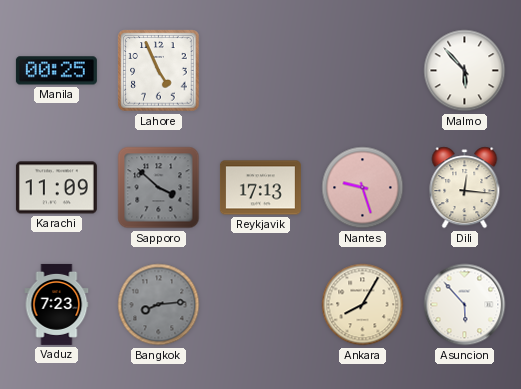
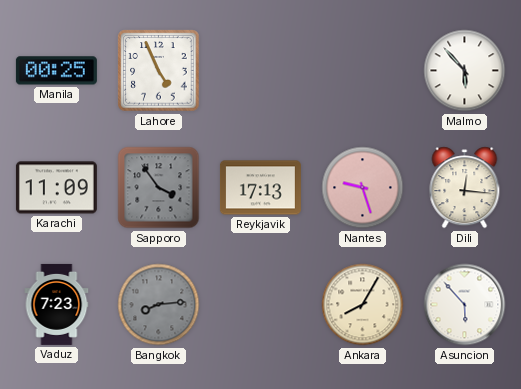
Sapporo: 3:52 -> 3:54 (159, 188)
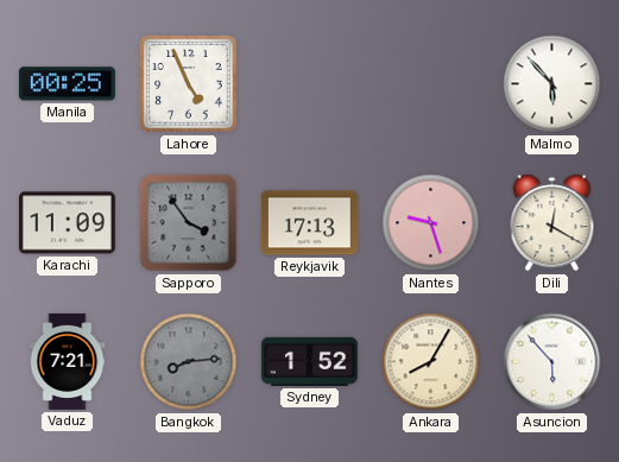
Dili: 12:16 -> 12:20 (552, 223)
Vaduz: 7:23 -> 7:21 (68, 361)
Sydney: none -> 1:52 (309, 361)
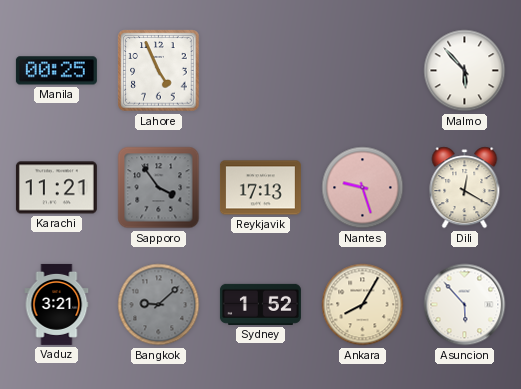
Karachi: 11:09 -> 11:21 (56, 188)
Vaduz: 7:21 -> 3:21 (57, 304)
Bangkok: 8:14 -> 9:08 (159, 305)
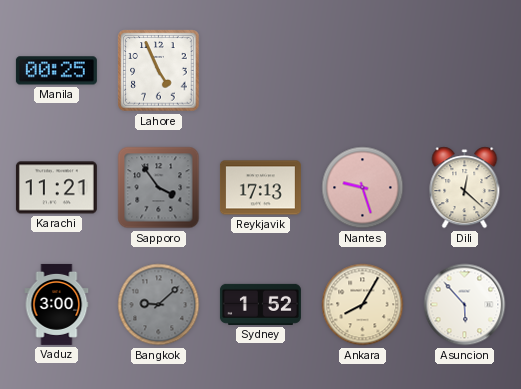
Malmo: 5:53 -> none (465, 71)
Dili: 12:20 -> 12:22 (465, 188)
Vaduz: 3:21 -> 3:00 (57, 304)
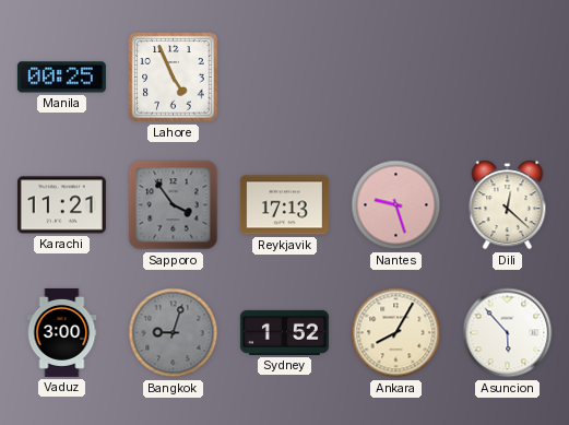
Bangkok: 9:08 -> 9:03 (174, 333)
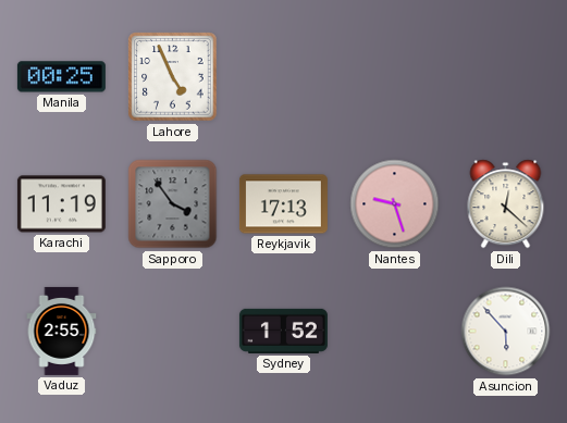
Karachi: 11:21 -> 11:19 (61, 204)
Vaduz: 3:00 -> 2:55 (62, 331)
Bangkok: 9:03 -> none (174, 333)
Ankara: 8:05 -> none (396, 333)
